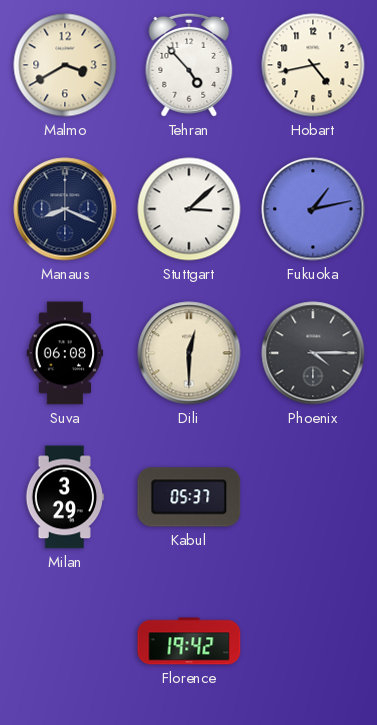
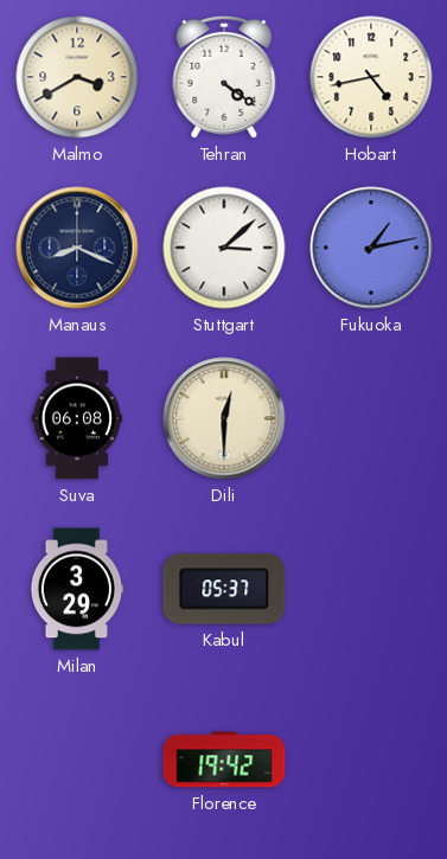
Tehran: 4:53 -> 4:21 (224, 77)
Phoenix: 4:15 -> none (313, 353)
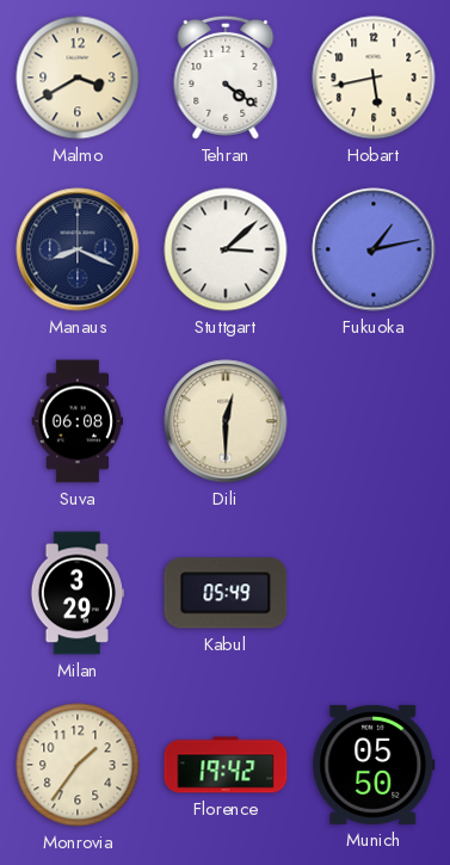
Hobart: 4:43 -> 5:43 (374, 78)
Kabul: 05:37 -> 05:49 (226, 593)
Monrovia: none -> 1:36 (78, 765)
Munich: none -> 05:50 (374, 765)
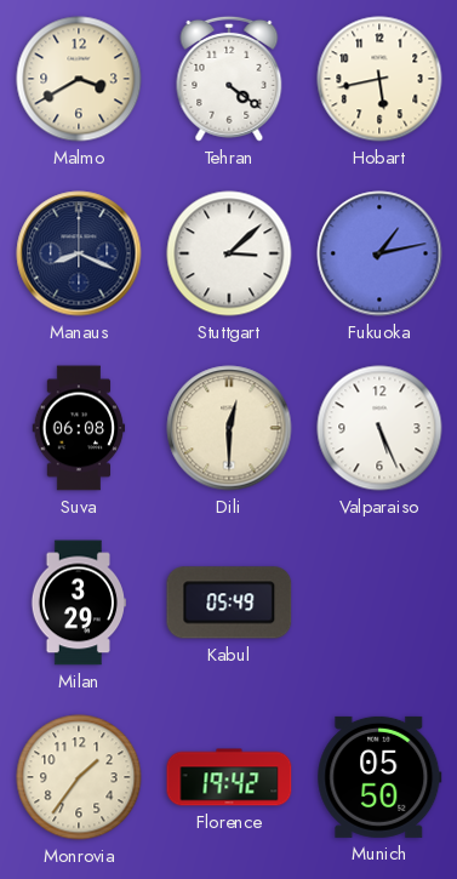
Valparaiso: none -> 5:26 (379, 428)
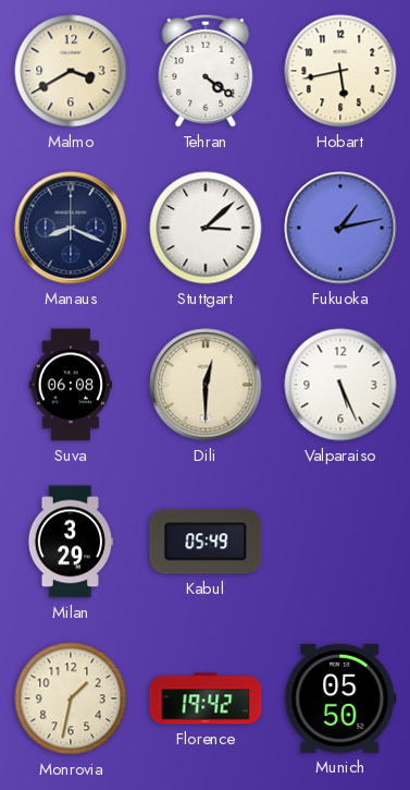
Monrovia: 1:36 -> 1:32 (71, 698)
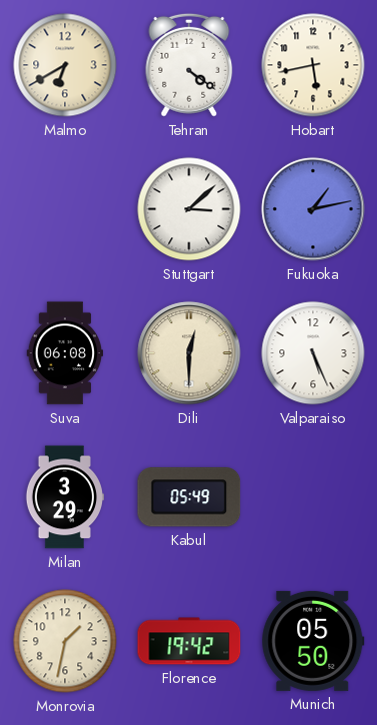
Malmo: 3:40 -> 6:40 (65, 65)
Manaus: 8:19 -> none (71, 228)
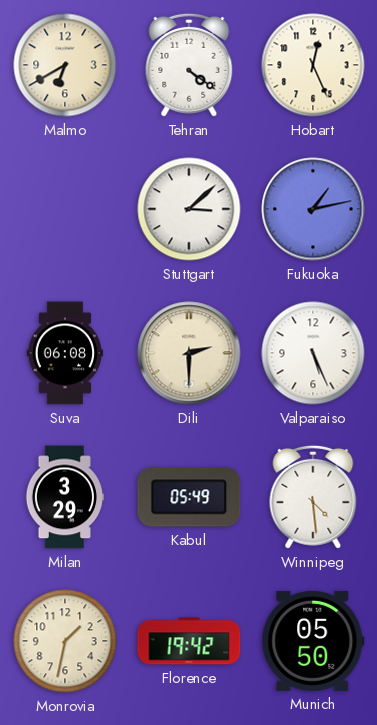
Hobart: 5:43 -> 12:26 (313, 65)
Dili: 12:30 -> 2:30 (189, 353)
Winnipeg: none -> 4:29 (313, 497)
